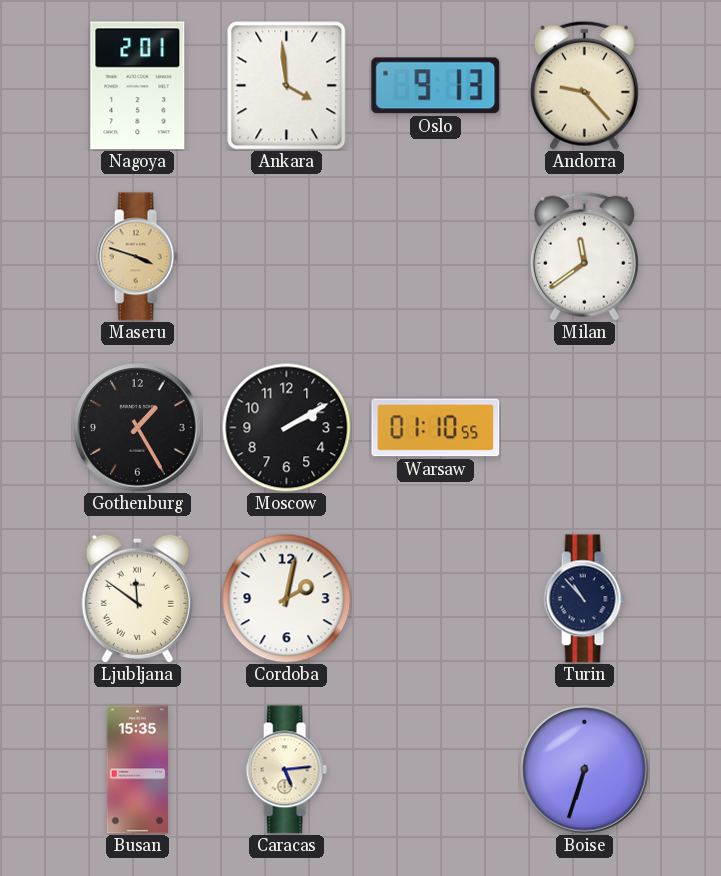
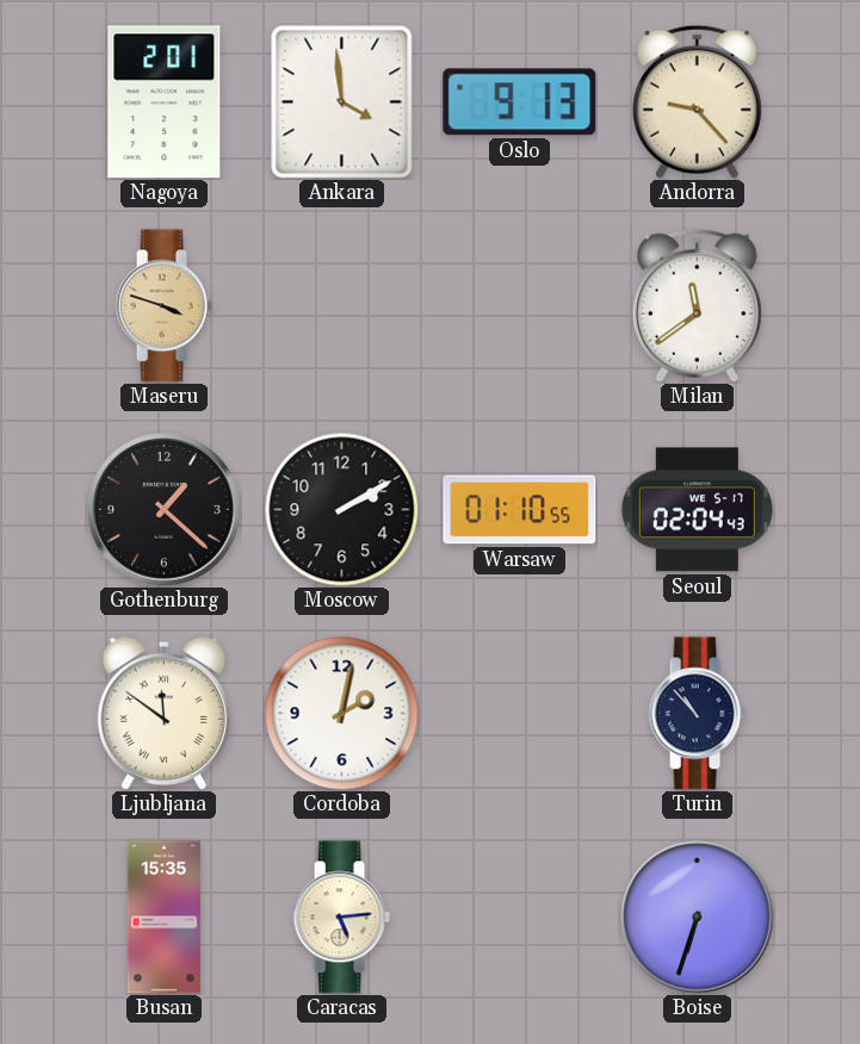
Gothenburg: 1:25 -> 1:22 (165, 510)
Seoul: none -> 02:04 (697, 510)
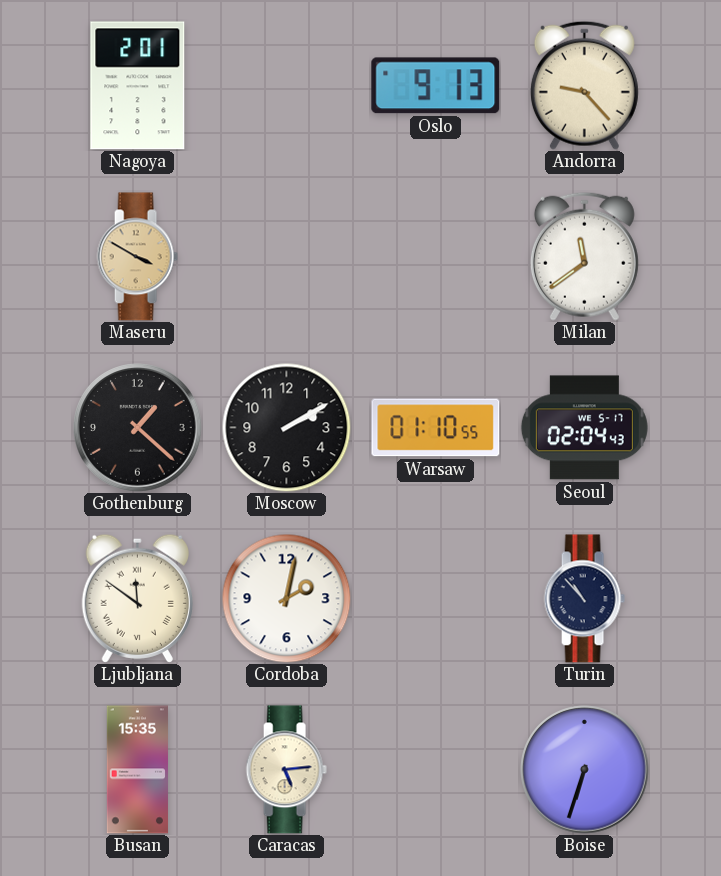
Ankara: 3:59 -> none (342, 102)
Maseru: 3:48 -> 3:50 (137, 257)
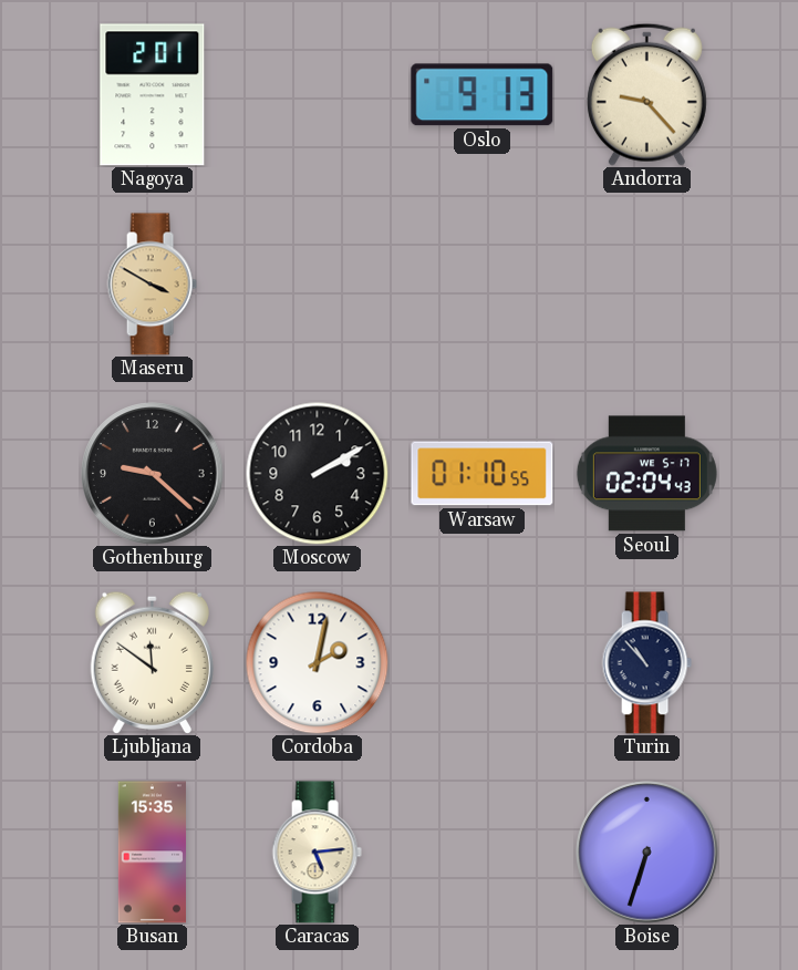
Milan: 11:39 -> none (584, 256)
Gothenburg: 1:22 -> 9:22 (153, 474)
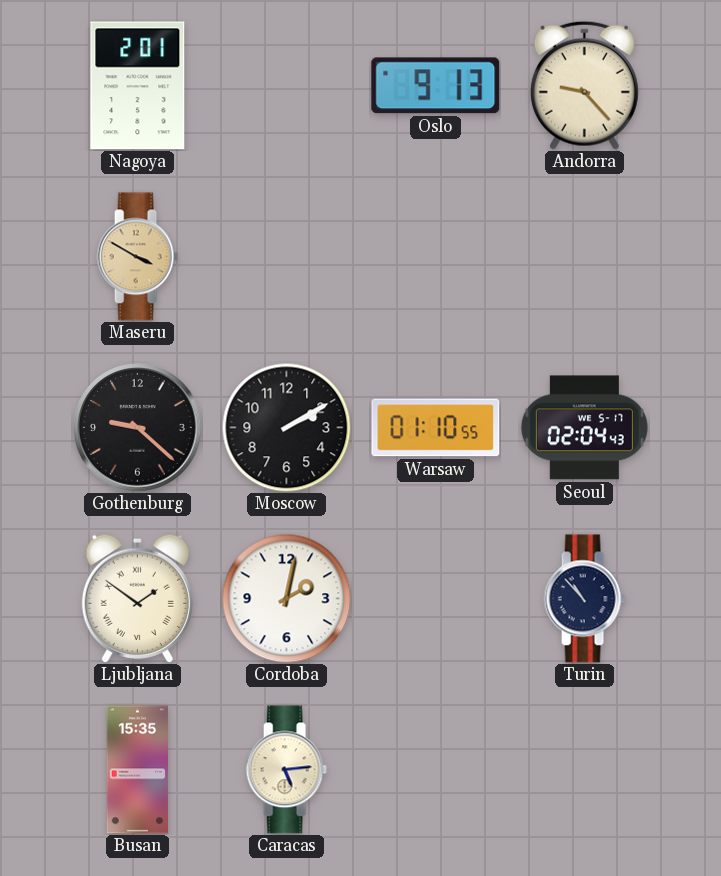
Ljubljana: 11:51 -> 1:51 (137, 598)
Boise: 6:33 -> none (647, 853)
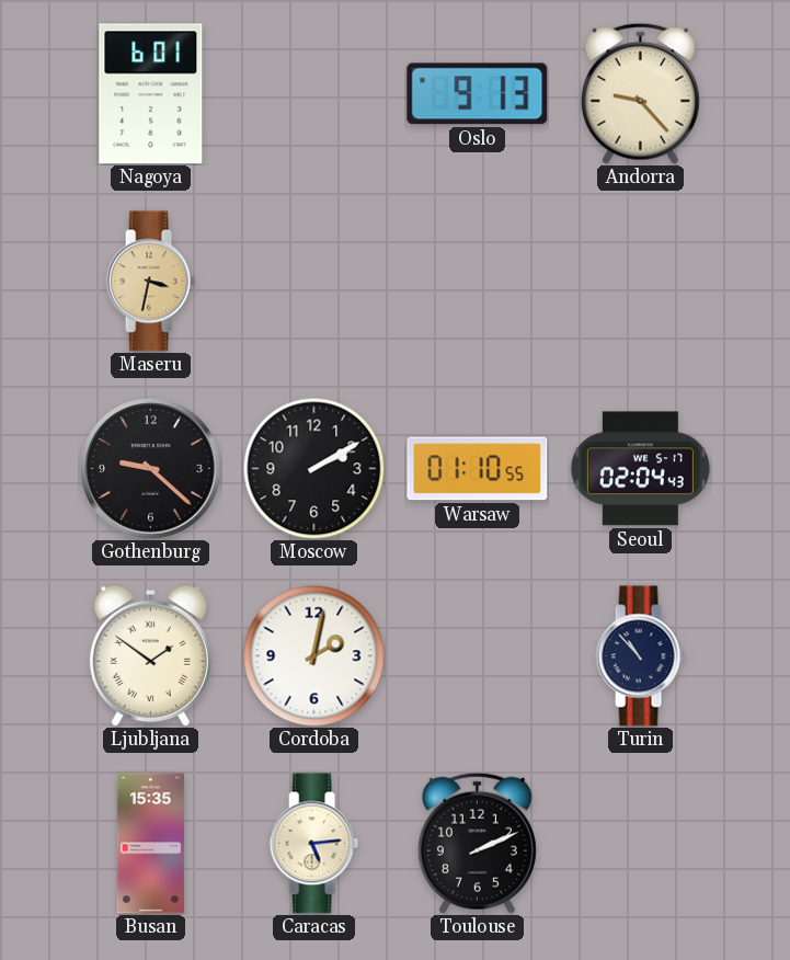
Nagoya: 2:01 -> 6:01 (151, 94)
Maseru: 3:50 -> 3:32 (150, 282)
Toulouse: none -> 2:11 (477, 843)
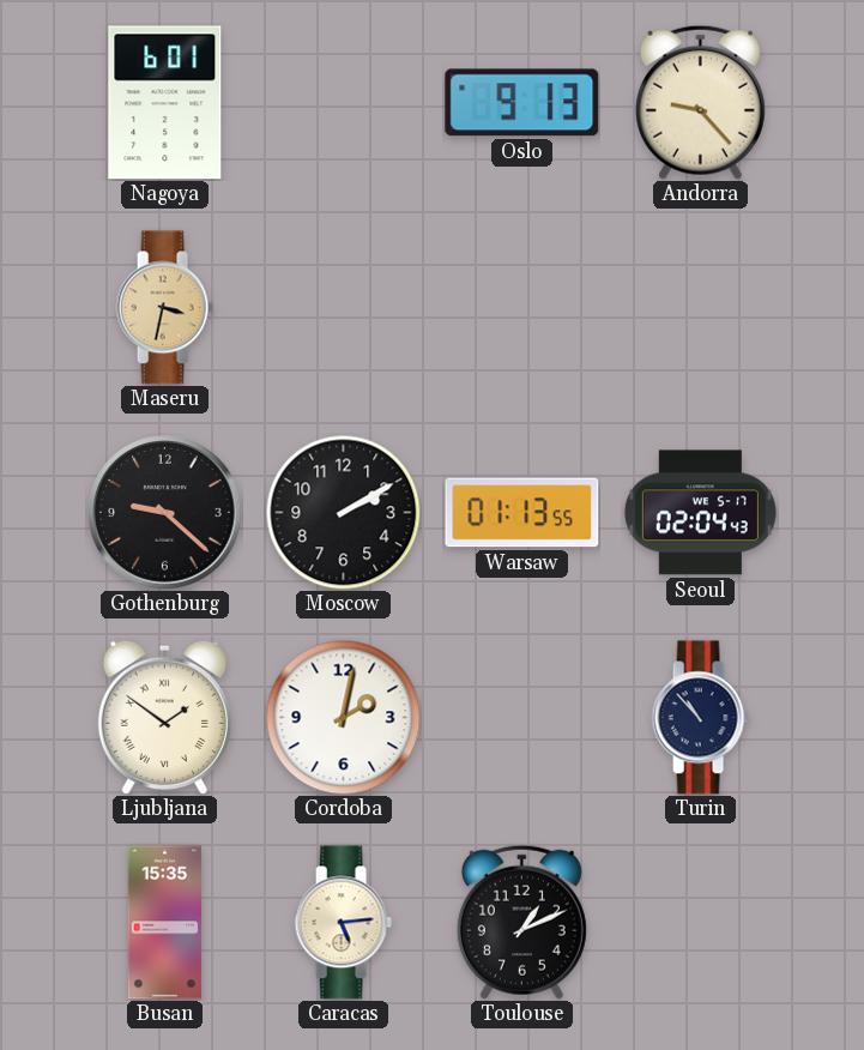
Warsaw: 01:10 -> 01:13 (522, 513)
Toulouse: 2:11 -> 1:11 (521, 922)
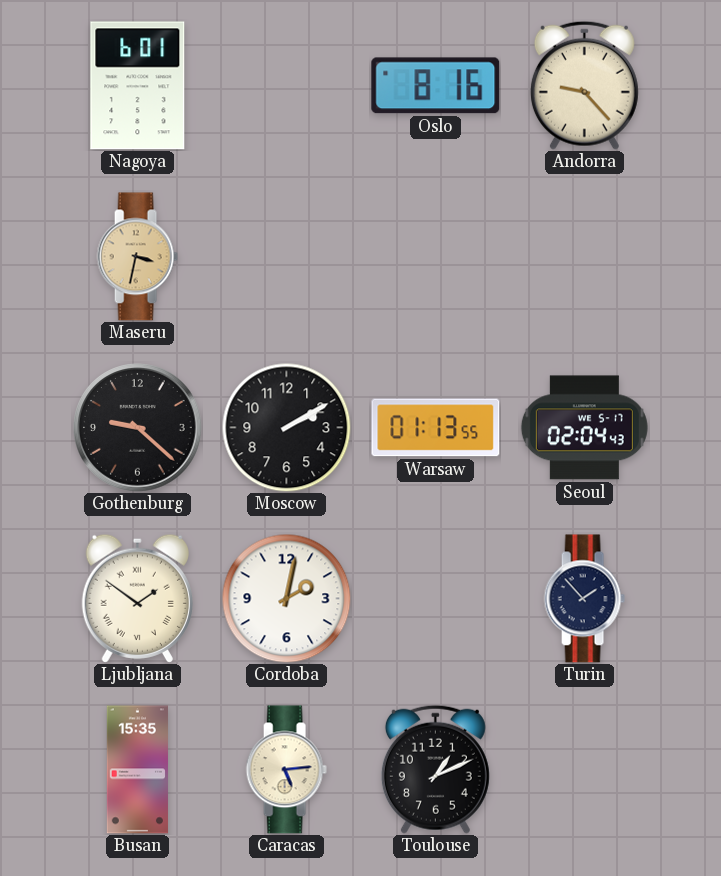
Oslo: 9:13 -> 8:16 (436, 86)
Turin: 10:53 -> 1:53 (584, 599)
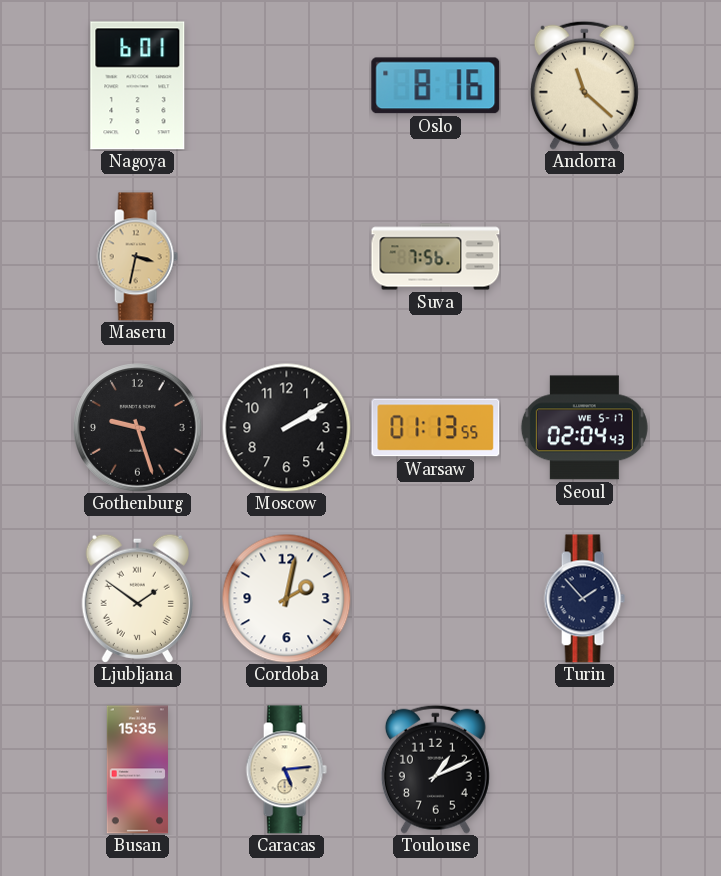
Andorra: 9:23 -> 11:22 (584, 85)
Suva: none -> 7:56 (436, 257)
Gothenburg: 9:22 -> 9:27 (138, 428)
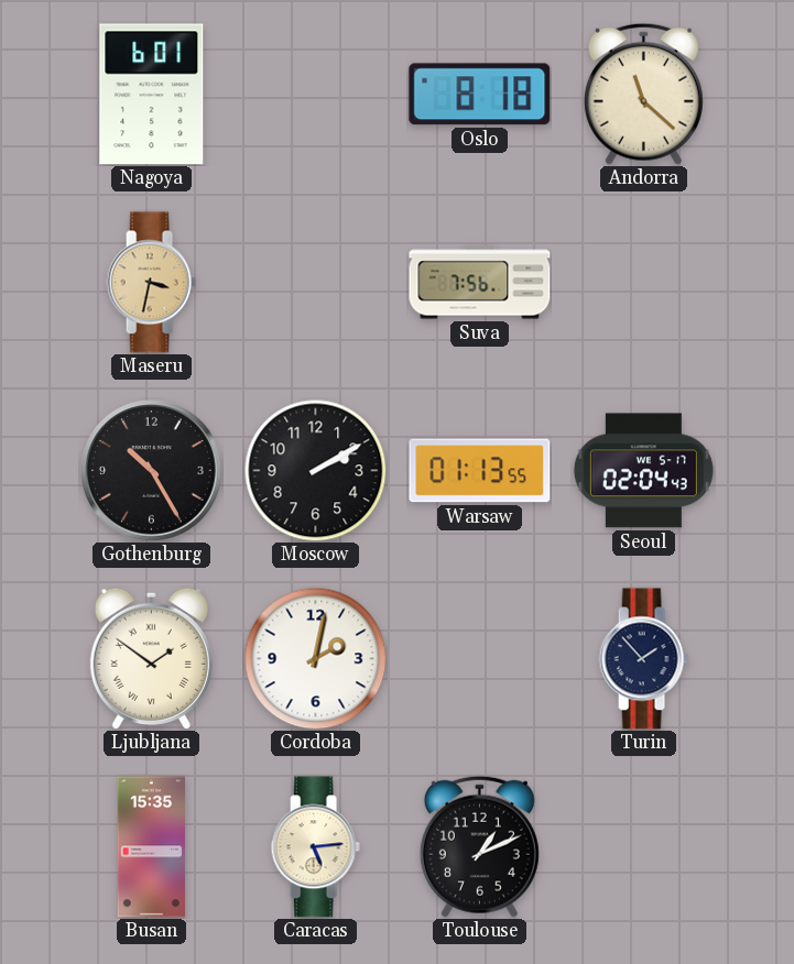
Oslo: 8:16 -> 8:18 (480, 95)
Gothenburg: 9:27 -> 10:25 (152, 471)
